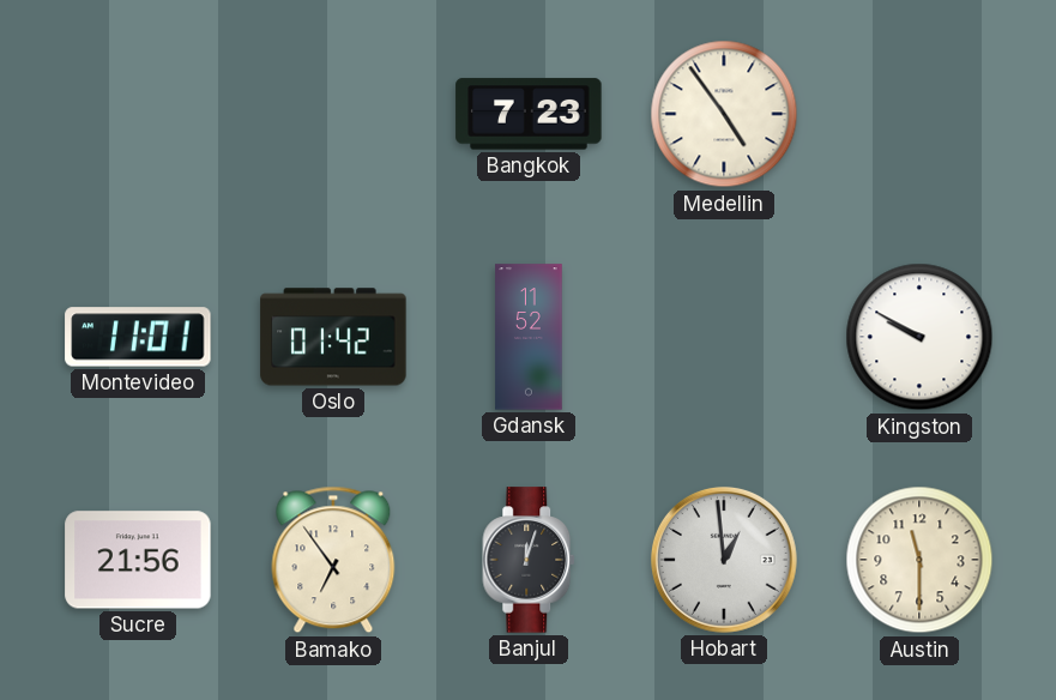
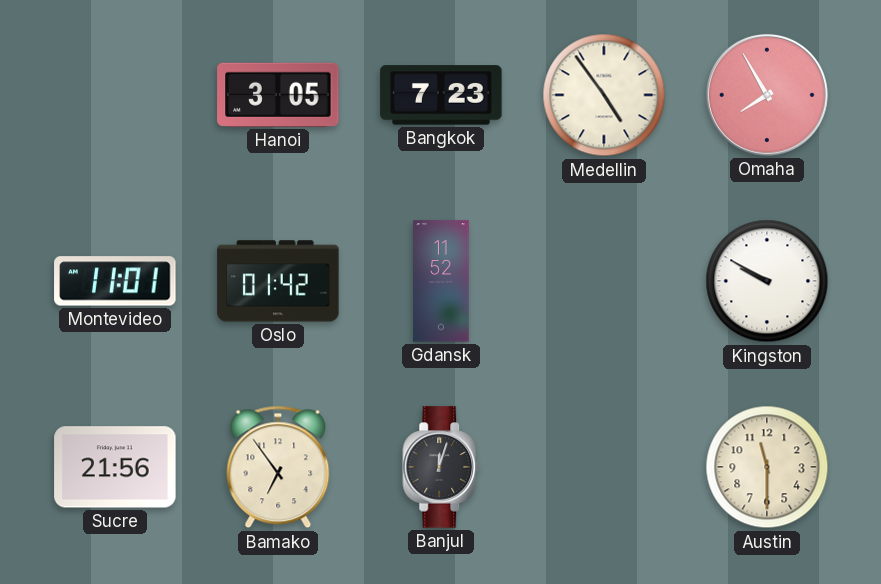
Hanoi: none -> 3:05 (278, 95)
Omaha: none -> 7:55 (767, 95)
Hobart: 12:59 -> none (724, 560)
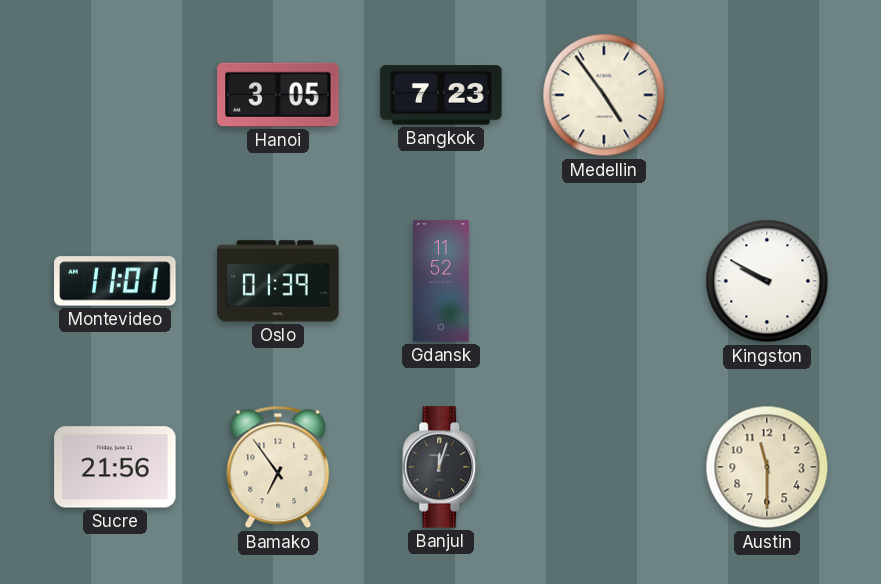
Omaha: 7:55 -> none (767, 95)
Oslo: 01:42 -> 01:39 (278, 281)
